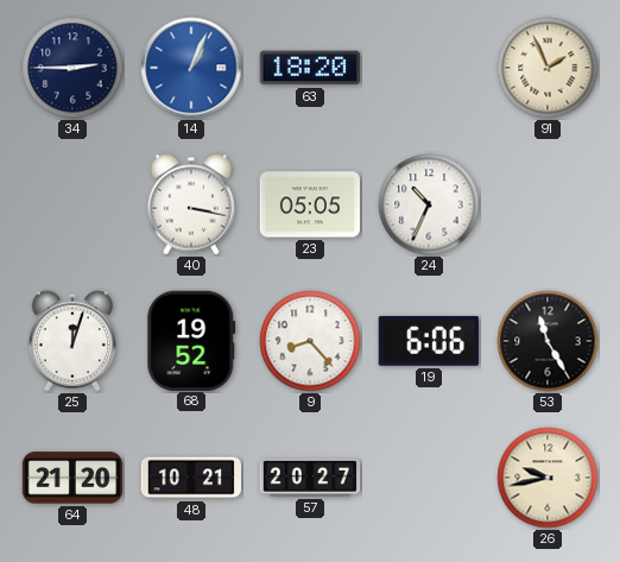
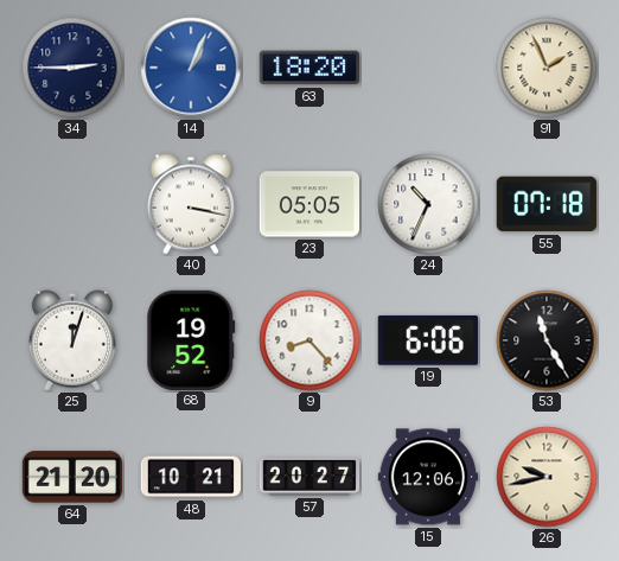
55: none -> 07:18 (545, 204)
15: none -> 12:06 (428, 477)
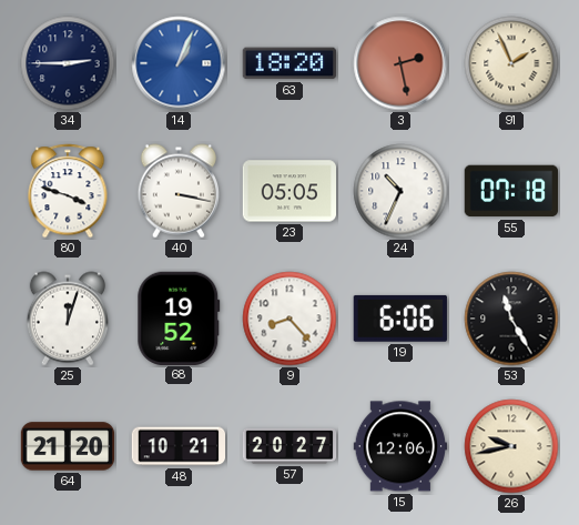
3: none -> 2:28 (400, 63)
80: none -> 3:48 (68, 191)
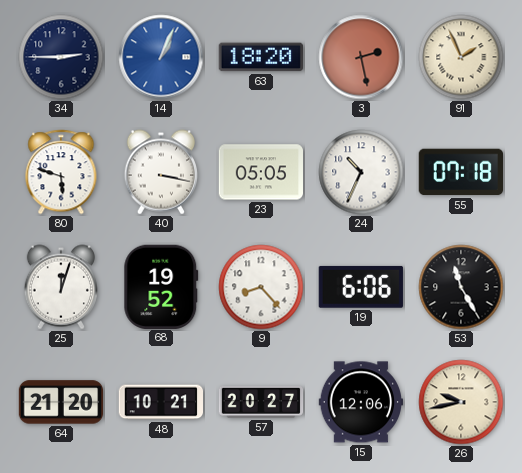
80: 3:48 -> 5:48 (61, 172)
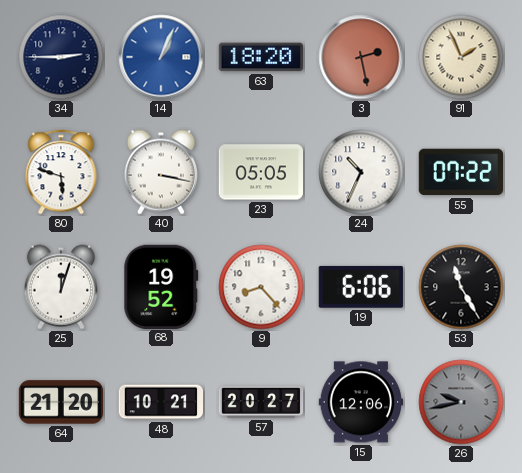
55: 07:18 -> 07:22 (460, 172)
26 dial: cream -> grey (461, 402)
